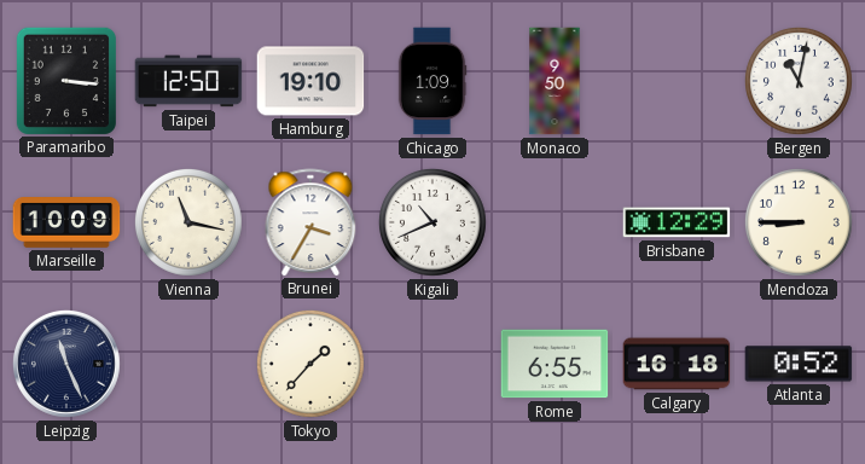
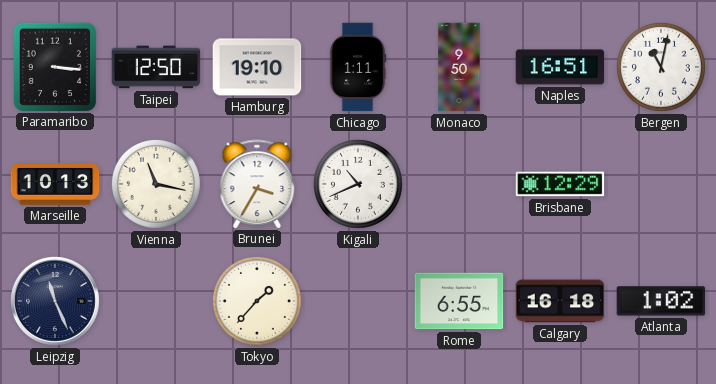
Chicago: 1:09 -> 1:11 (358, 67)
Naples: none -> 16:51 (560, 67)
Marseille: 10:09 -> 10:13 (55, 185)
Mendoza: 8:45 -> none (799, 222)
Atlanta: 0:52 -> 1:02 (661, 301)
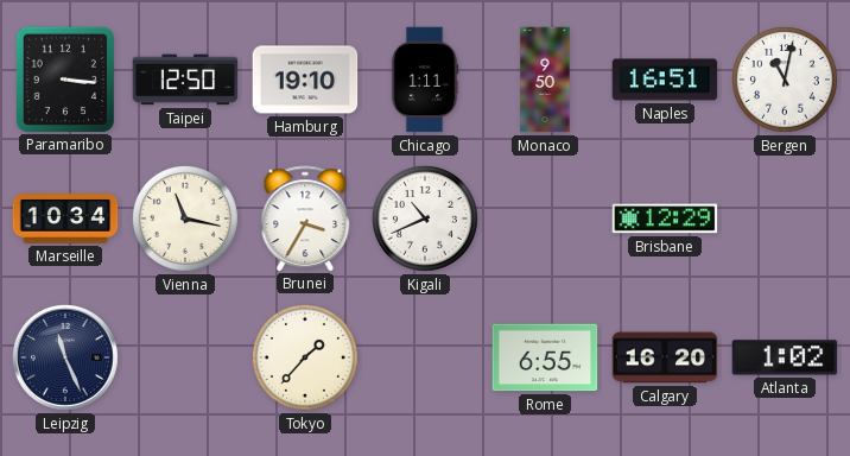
Marseille: 10:13 -> 10:34 (65, 220)
Calgary: 16:18 -> 16:20 (665, 357)
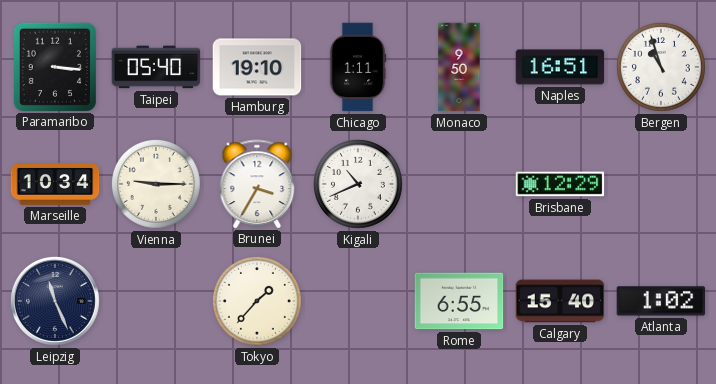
Taipei: 12:50 -> 05:40 (156, 67)
Bergen: 11:02 -> 10:57 (661, 67)
Vienna: 11:17 -> 9:15 (156, 184)
Calgary: 16:20 -> 15:40 (560, 301)
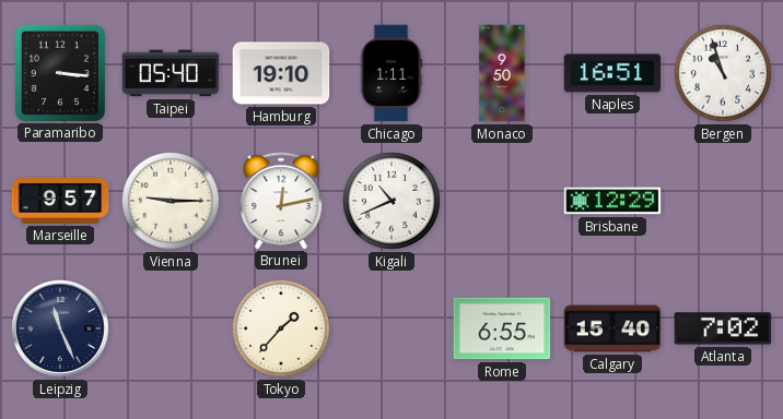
Marseille: 10:34 -> 9:57 (60, 202)
Brunei: 3:35 -> 12:13 (281, 201)
Atlanta: 1:02 -> 7:02 (723, 328)
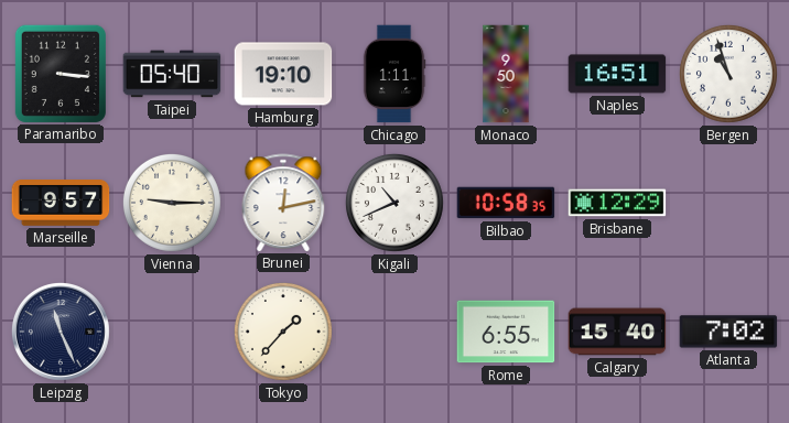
Bilbao: none -> 10:58 (506, 203)
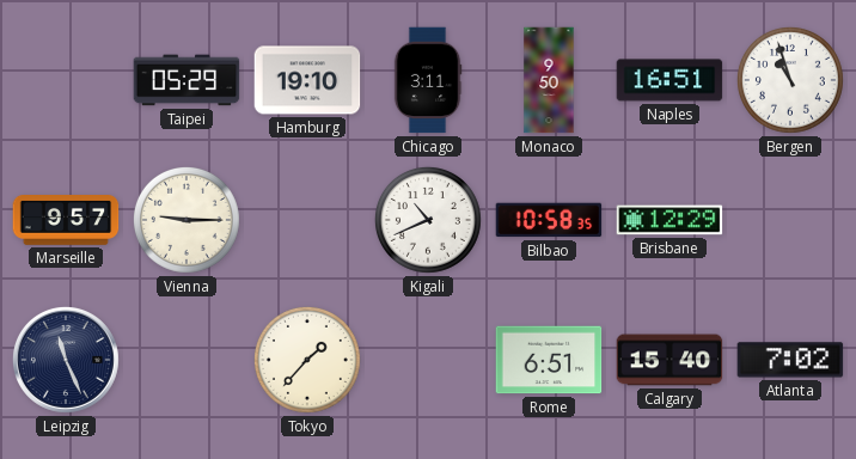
Paramaribo: 3:16 -> none (60, 73)
Taipei: 05:40 -> 05:29 (187, 80)
Chicago: 1:11 -> 3:11 (428, 80)
Brunei: 12:13 -> none (283, 203)
Rome: 6:55 -> 6:51 (549, 360)
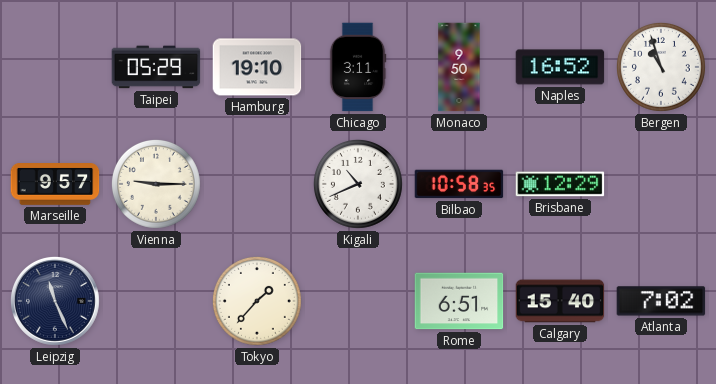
Naples: 16:51 -> 16:52 (560, 67)
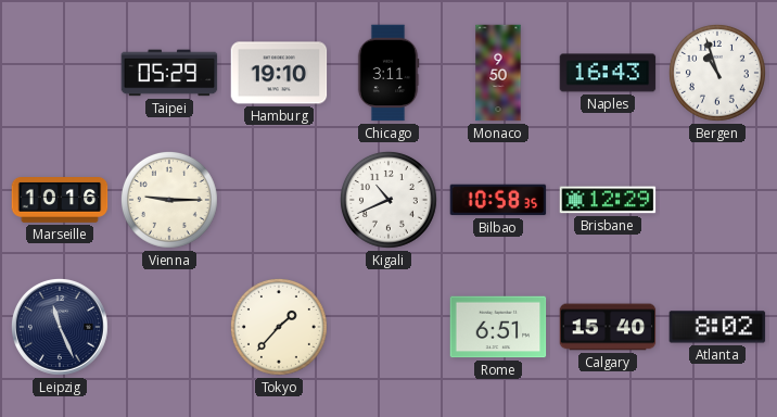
Naples: 16:52 -> 16:43 (608, 73)
Marseille: 9:57 -> 10:16 (60, 201)
Atlanta: 7:02 -> 8:02 (717, 327)
